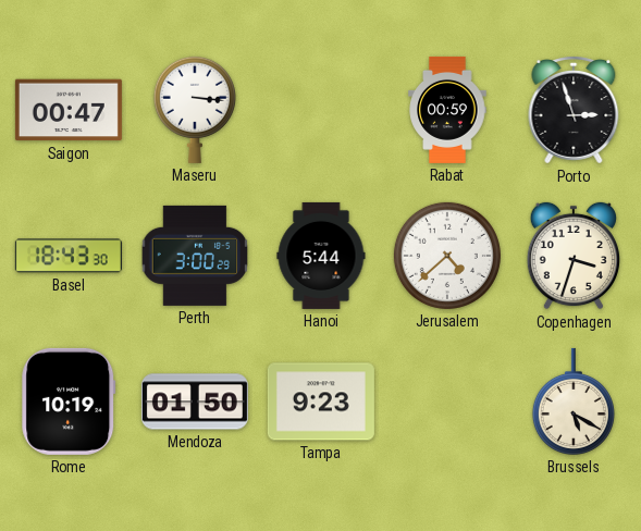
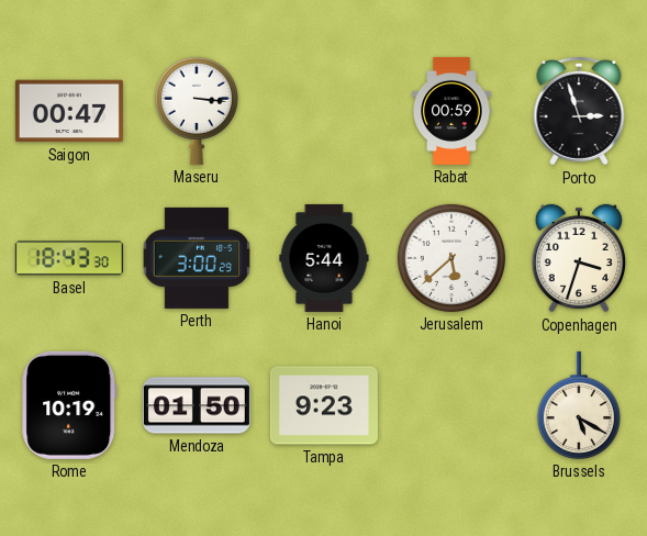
Jerusalem: 4:38 -> 5:38 (451, 258)
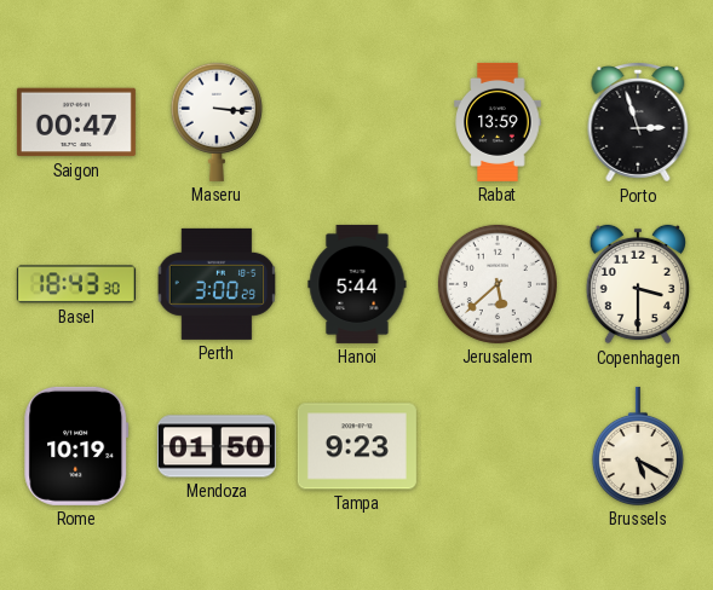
Rabat: 00:59 -> 13:59 (498, 122)
Copenhagen: 3:33 -> 3:30 (638, 284)
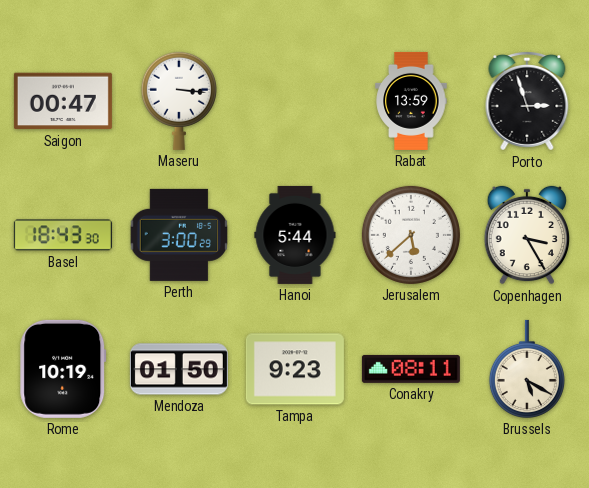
Copenhagen: 3:30 -> 3:25 (527, 235)
Conakry: none -> 08:11 (411, 369)
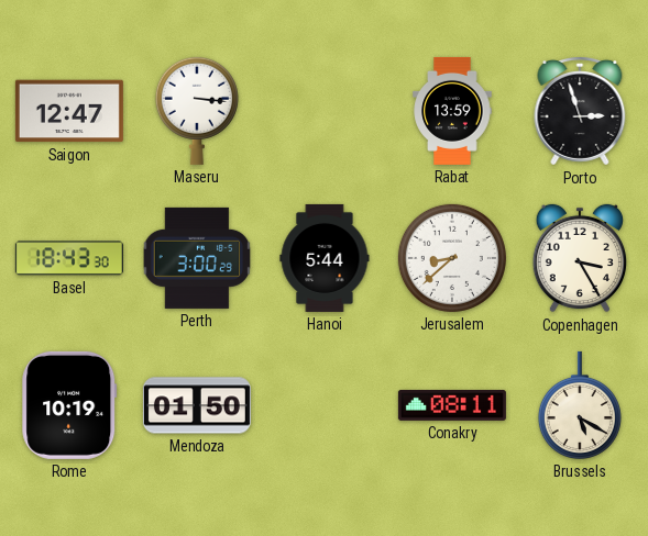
Saigon: 00:47 -> 12:47 (69, 111)
Jerusalem: 5:38 -> 8:38 (452, 258)
Tampa: 9:23 -> none (295, 369)
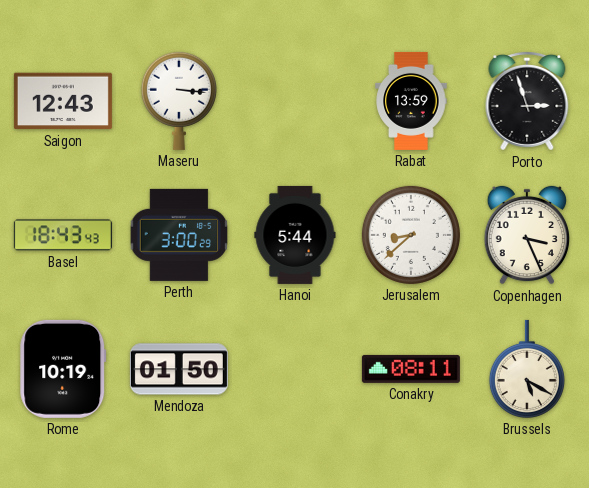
Saigon: 12:47 -> 12:43 (63, 101)
Basel: 18:43:30 -> 18:43:43 (63, 235)
Copenhagen: 3:25 -> 3:26 (527, 235)
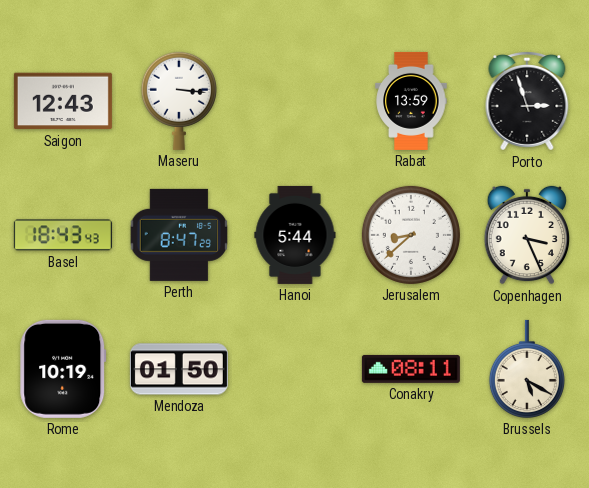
Perth: 3:00 -> 8:47 (179, 235)
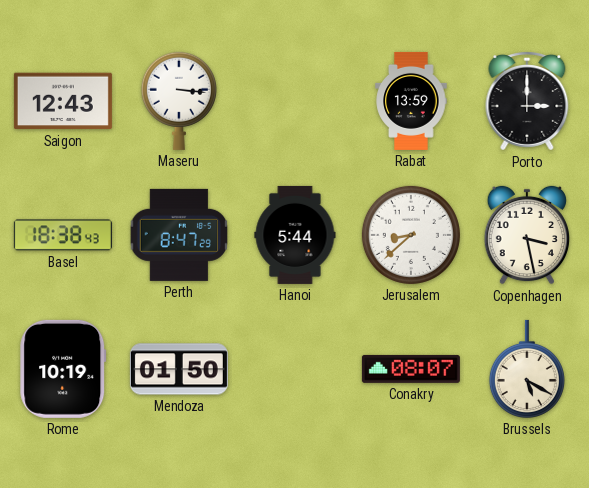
Porto: 2:57 -> 3:00 (527, 101)
Basel: 18:43 -> 18:38 (63, 235)
Copenhagen: 3:26 -> 3:28 (527, 235)
Conakry: 08:11 -> 08:07 (411, 369)
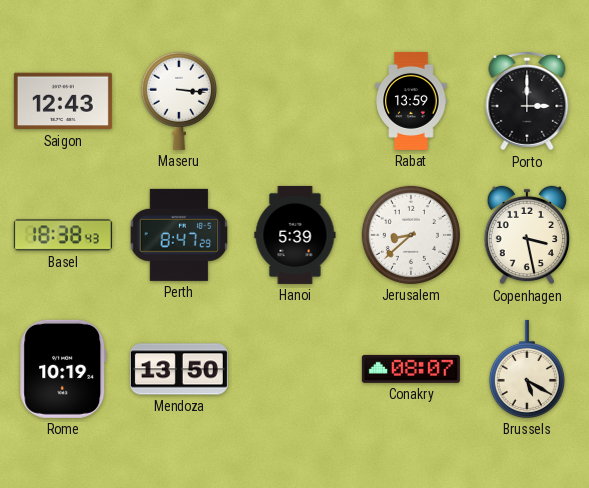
Hanoi: 5:44 -> 5:39 (295, 235)
Mendoza: 01:50 -> 13:50 (179, 369)
